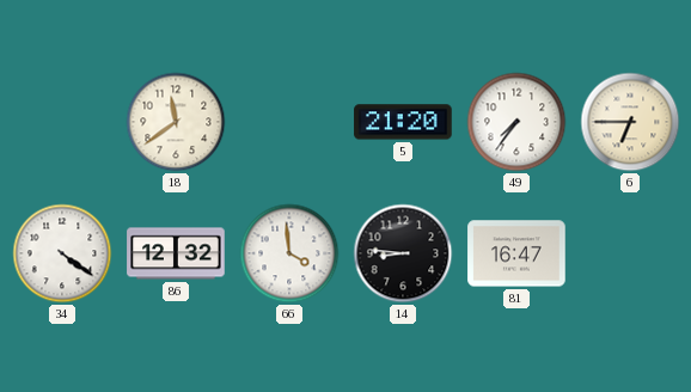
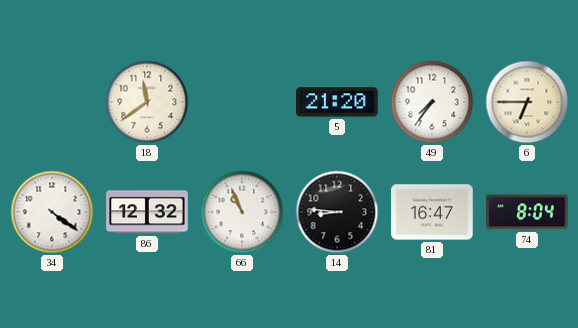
66: 3:59 -> 10:56 (242, 212)
74: none -> 8:04 (527, 212)
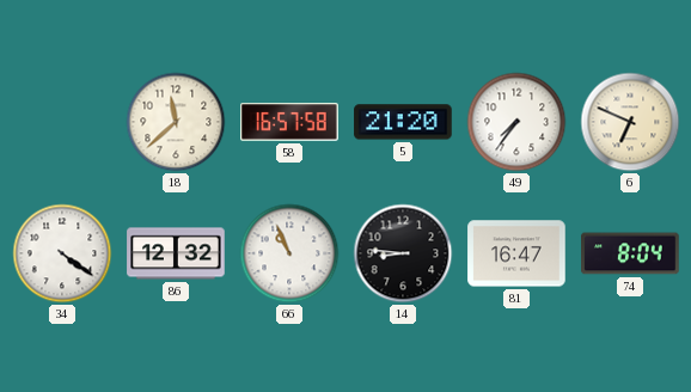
18: 11:39 -> 11:38 (176, 122)
58: none -> 16:57 (289, 122)
6: 6:45 -> 6:49 (630, 122)
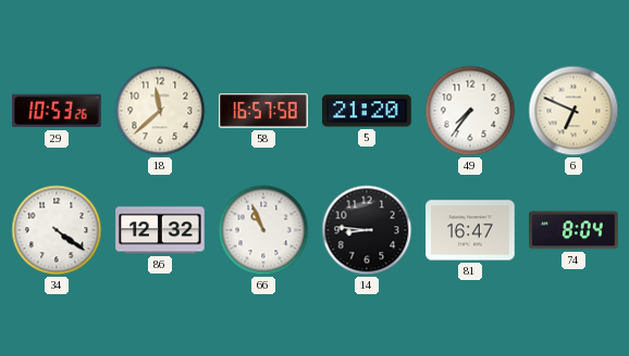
29: none -> 10:53 (57, 111)
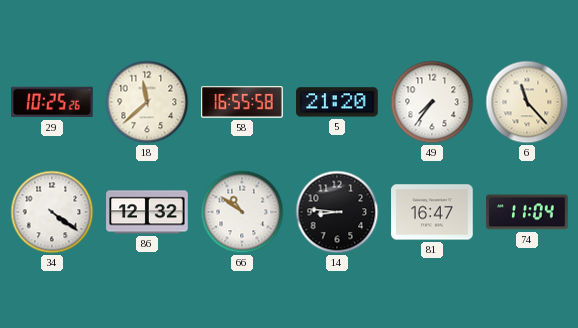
29: 10:53 -> 10:25 (52, 102)
58: 16:57 -> 16:55 (242, 102)
6: 6:49 -> 11:23 (527, 102)
66: 10:56 -> 10:51 (242, 212)
74: 8:04 -> 11:04 (527, 212)
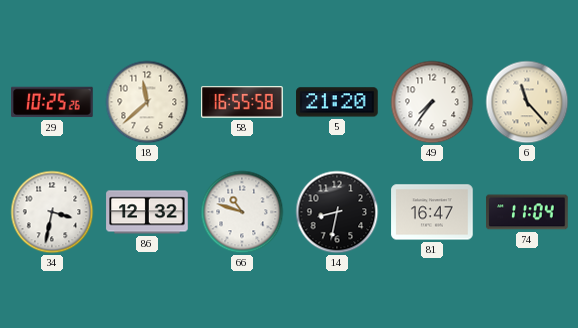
34: 4:21 -> 3:32 (52, 212)
66: 10:51 -> 10:48 (242, 212)
14: 8:46 -> 8:32 (337, 212)
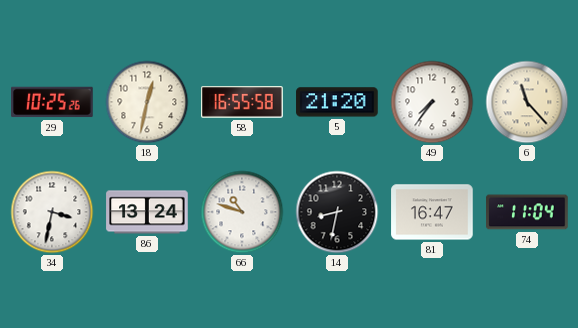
18: 11:38 -> 12:32 (147, 102)
86: 12:32 -> 13:24 (147, 212)
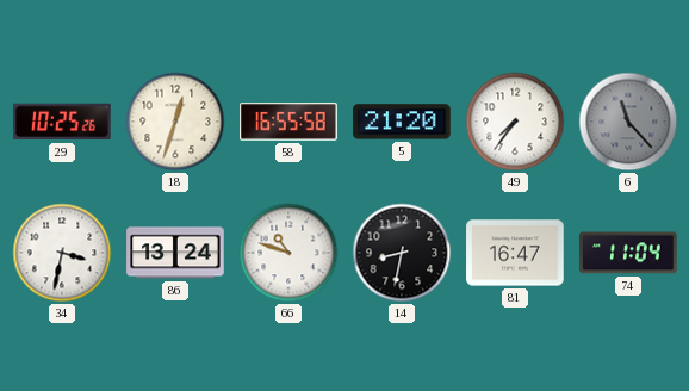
18: 12:32 -> 12:33 (175, 122)
6 dial: cream -> grey (628, 122)
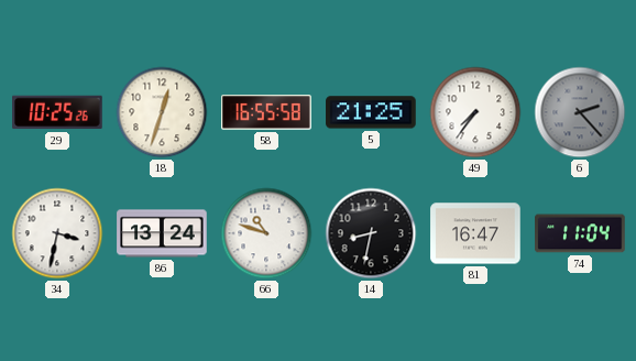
5: 21:20 -> 21:25 (371, 112)
6: 11:23 -> 2:23 (580, 112)
